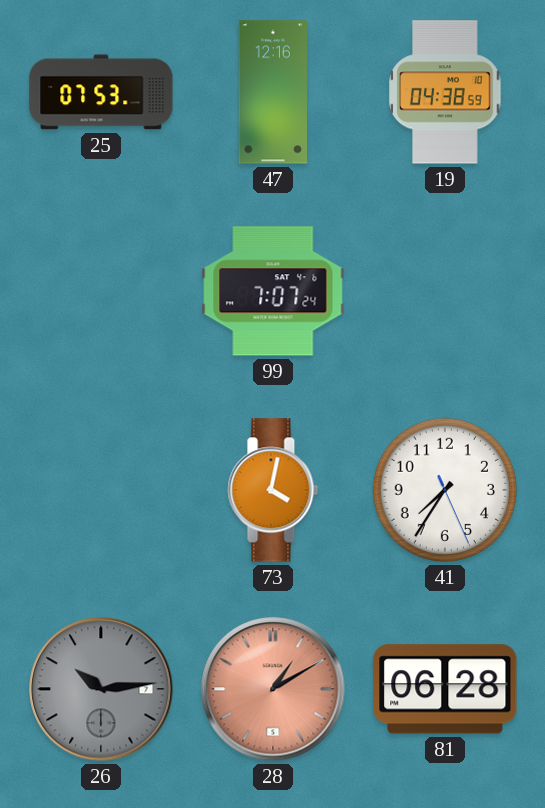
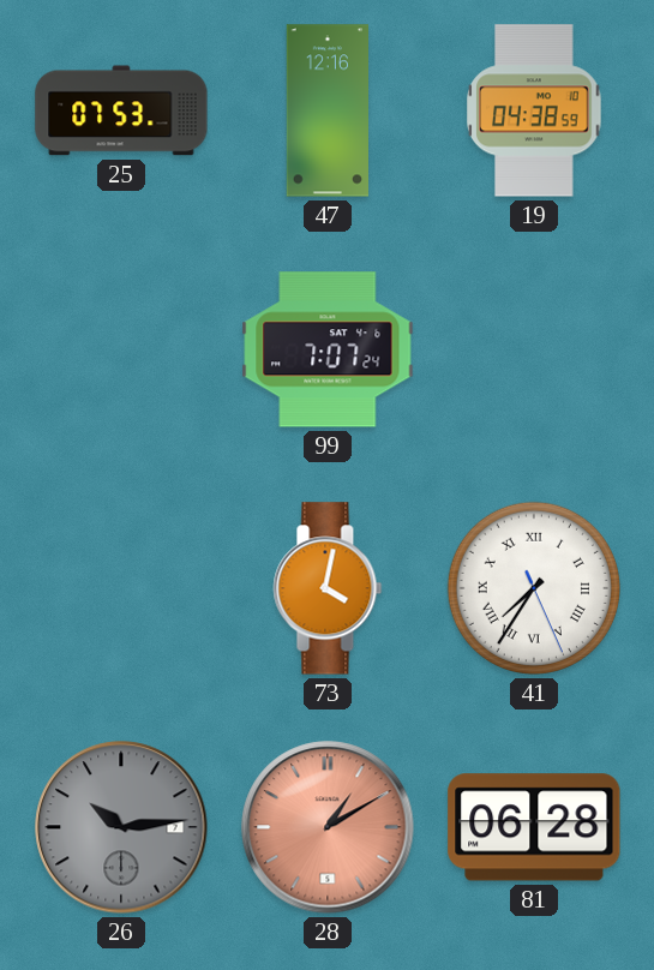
41 numerals: Arabic -> Roman (534, 588)
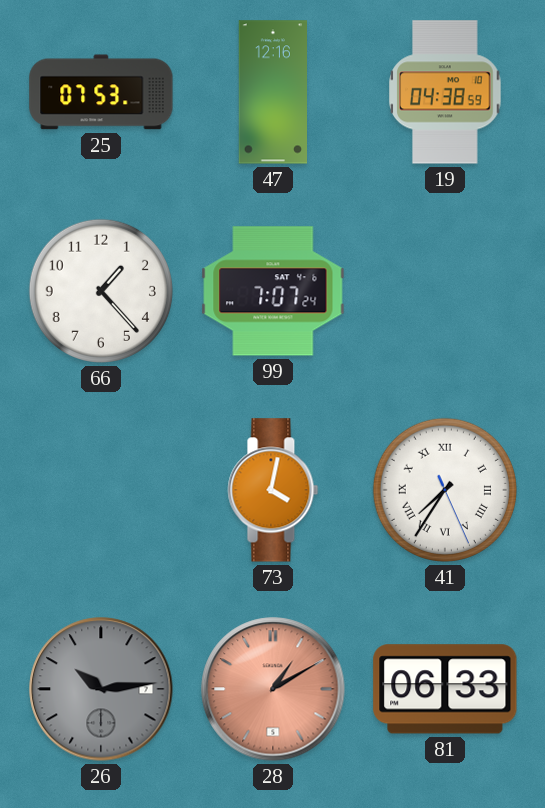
66: none -> 1:23 (101, 291)
81: 06:28 -> 06:33 (445, 689)
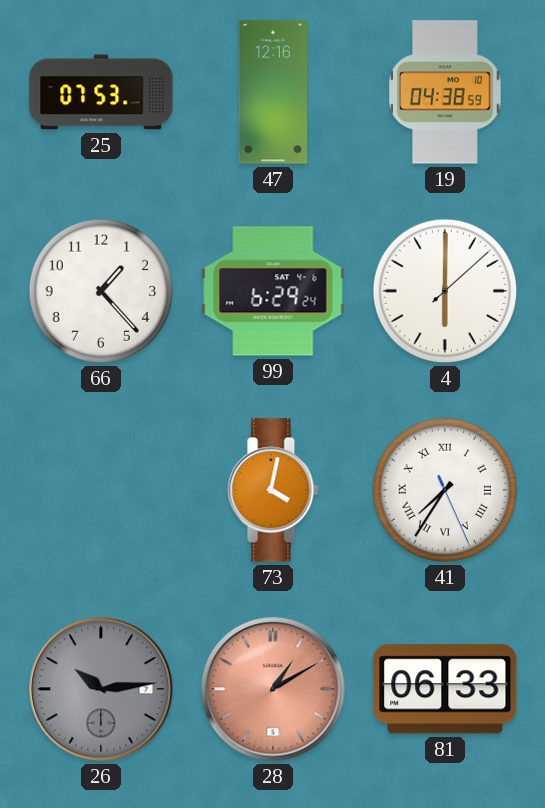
99: 7:07 -> 6:29 (273, 291)
4: none -> 6:00 (445, 291)
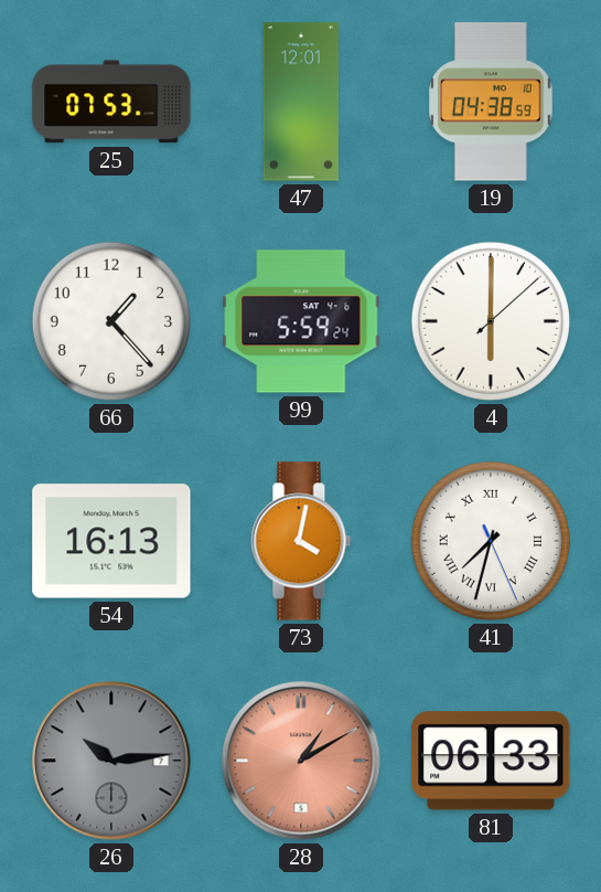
47: 12:16 -> 12:01 (300, 102)
99: 6:29 -> 5:59 (301, 321)
54: none -> 16:13 (111, 541)
41: 7:35 -> 7:32 (491, 541)
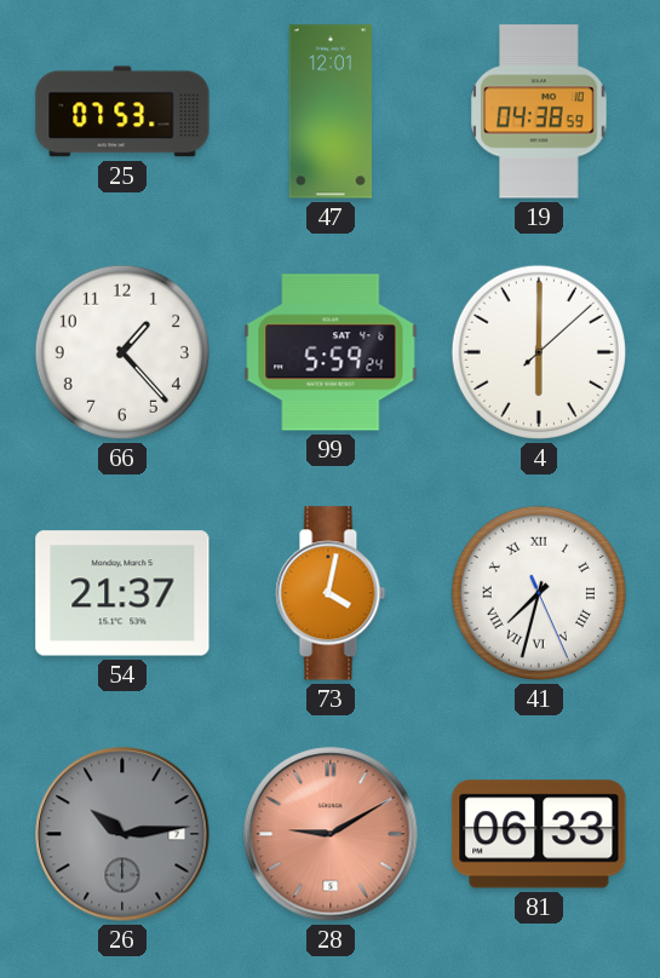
54: 16:13 -> 21:37 (122, 593)
28: 1:10 -> 9:10 (331, 834)
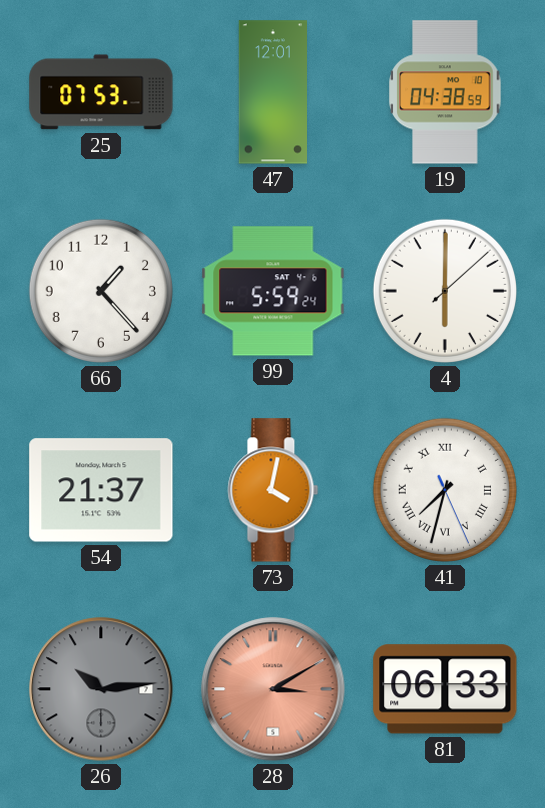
28: 9:10 -> 3:10 (273, 689)
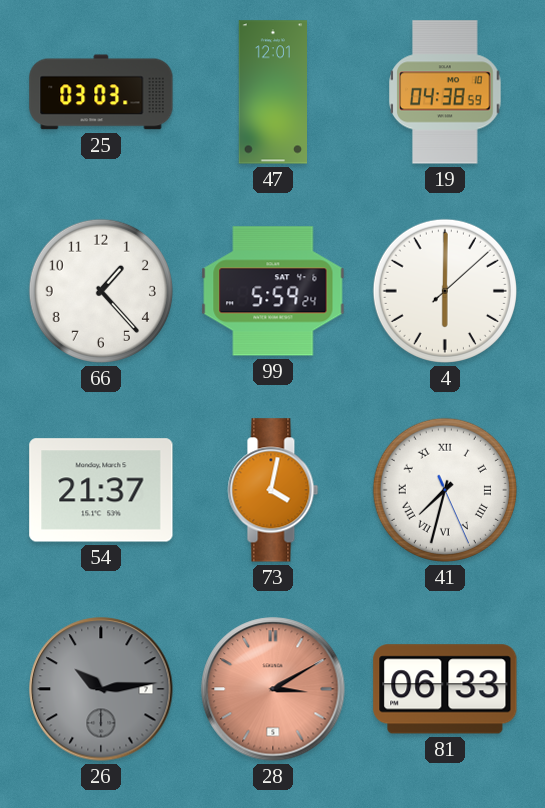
25: 07:53 -> 03:03 (101, 92)
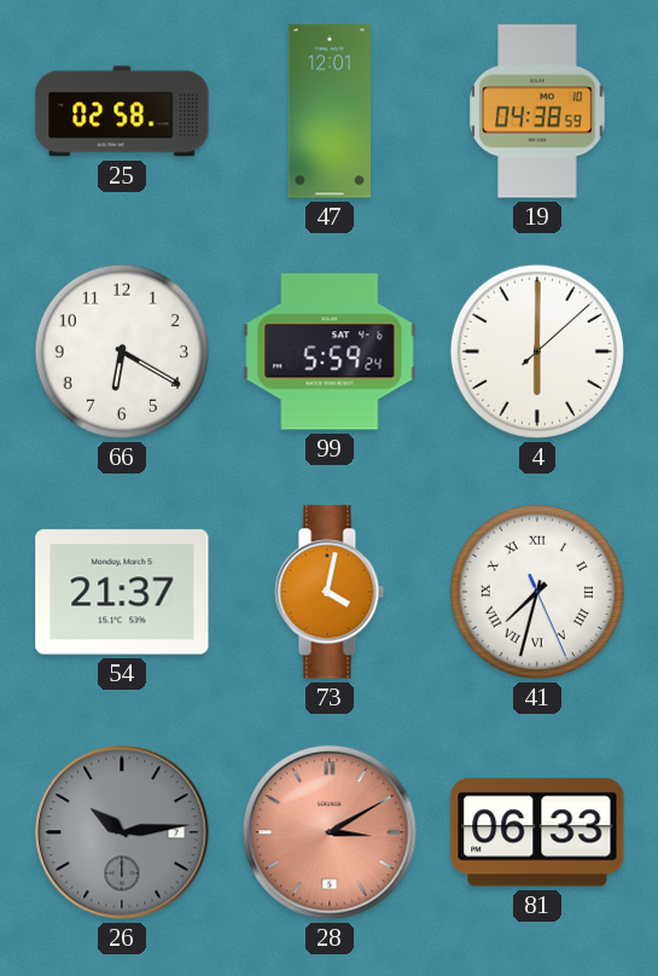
25: 03:03 -> 02:58 (122, 111)
66: 1:23 -> 6:20 (122, 352)
